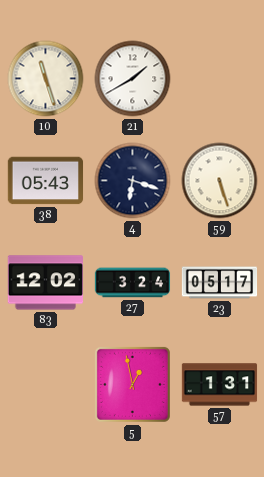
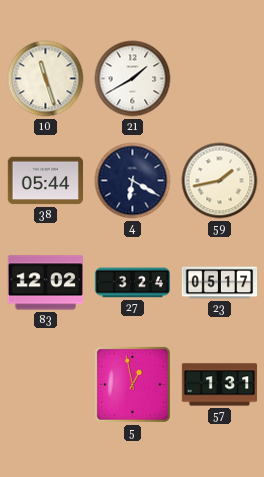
38: 05:43 -> 05:44 (46, 181)
4: 6:18 -> 6:20 (133, 181)
59: 5:27 -> 1:43 (220, 181)
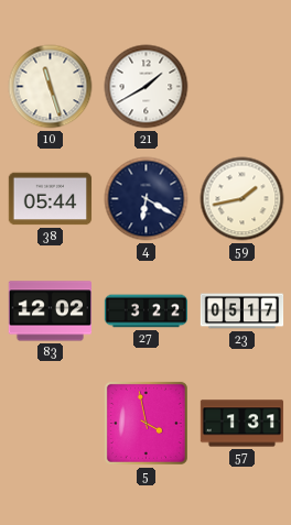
27: 3:24 -> 3:22 (147, 311)
5: 12:58 -> 3:58 (145, 423)
